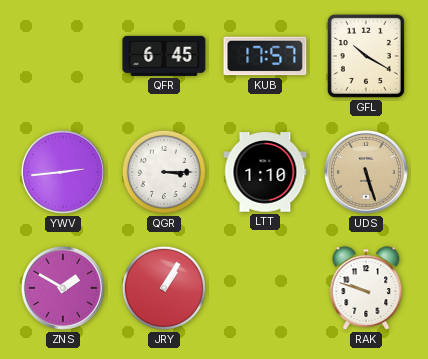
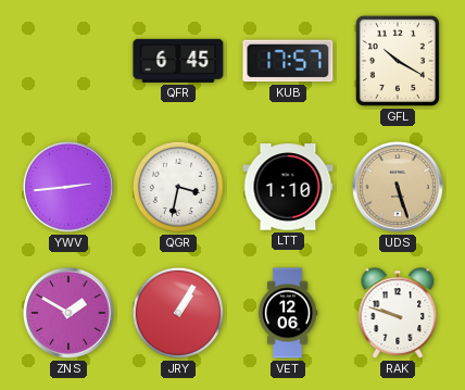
QGR: 3:15 -> 3:32 (178, 187)
VET: none -> 12:06 (288, 313)
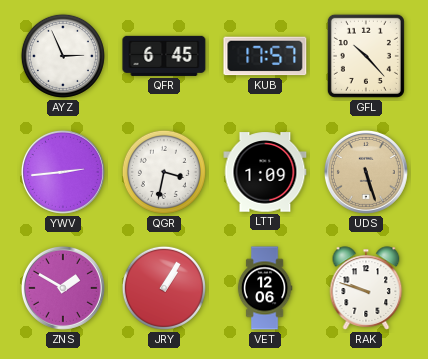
AYZ: none -> 2:56 (63, 56)
GFL: 10:20 -> 10:23 (366, 56)
LTT: 1:10 -> 1:09 (265, 172)
